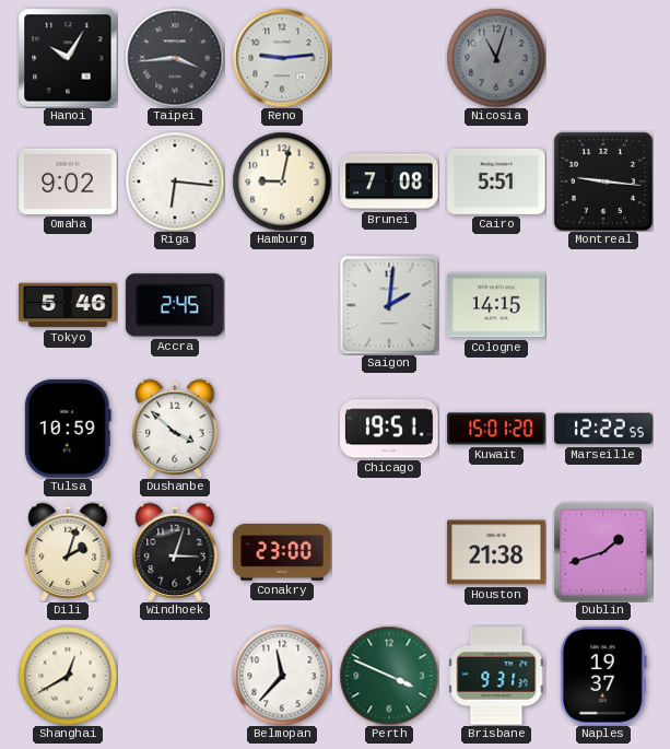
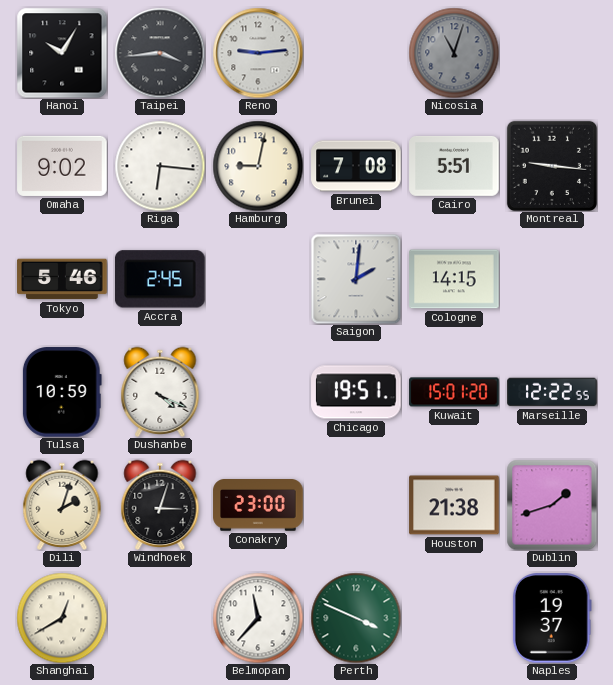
Dushanbe: 3:52 -> 4:19 (160, 392)
Brisbane: 9:31 -> none (496, 676)
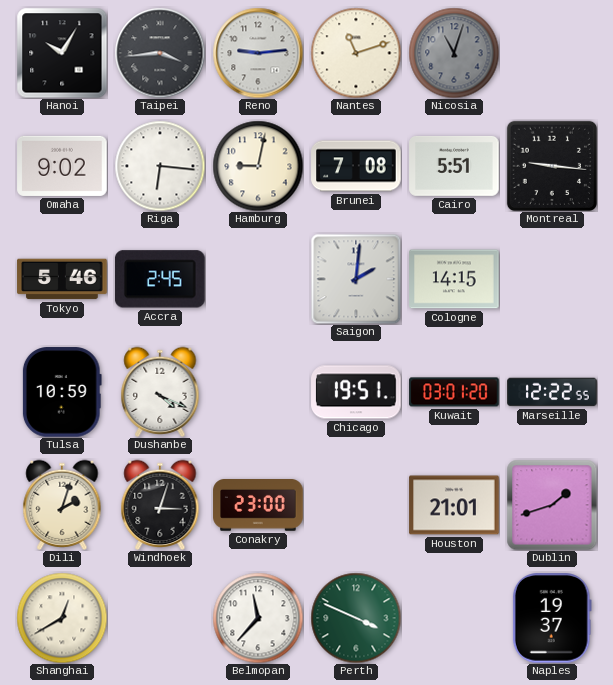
Nantes: none -> 11:12 (356, 53)
Kuwait: 15:01 -> 03:01 (454, 392)
Houston: 21:38 -> 21:01 (454, 505)
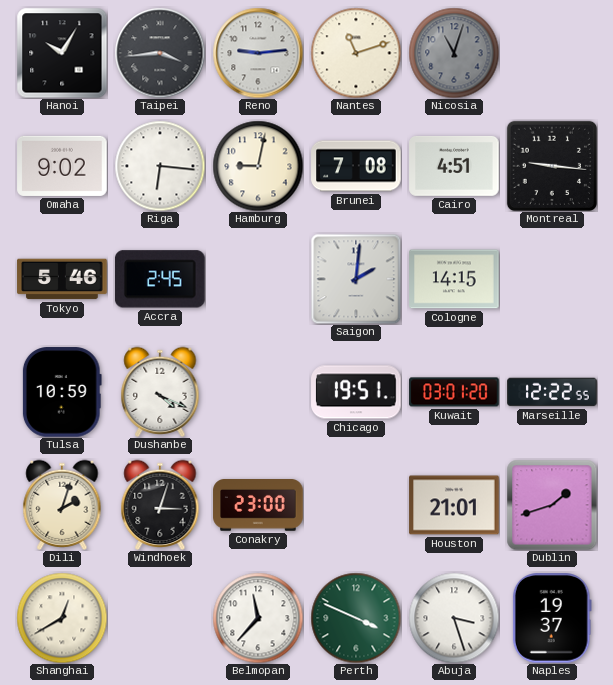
Cairo: 5:51 -> 4:51 (454, 166)
Abuja: none -> 3:27 (454, 618)
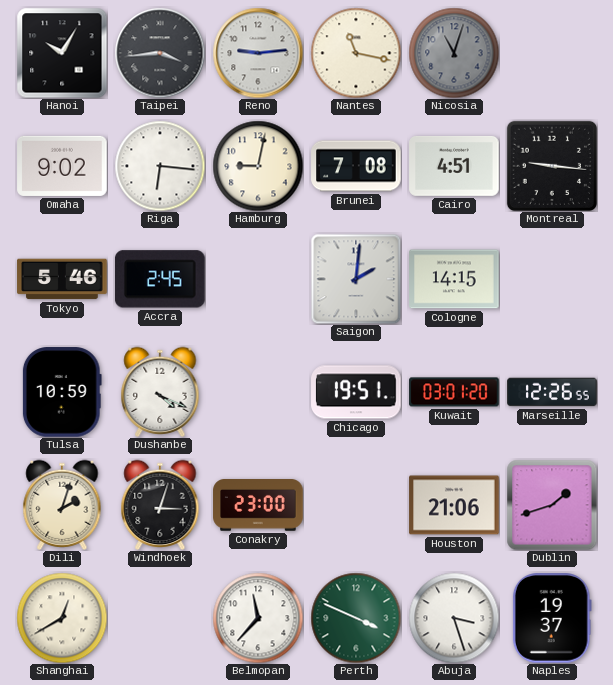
Nantes: 11:12 -> 11:17 (356, 53)
Marseille: 12:22 -> 12:26 (552, 392)
Houston: 21:01 -> 21:06 (454, 505)
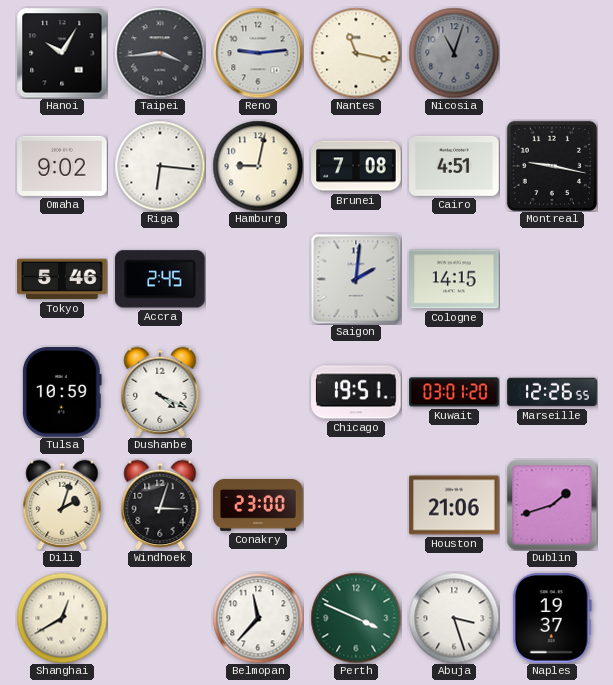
Montreal: 9:16 -> 9:17 (552, 166)
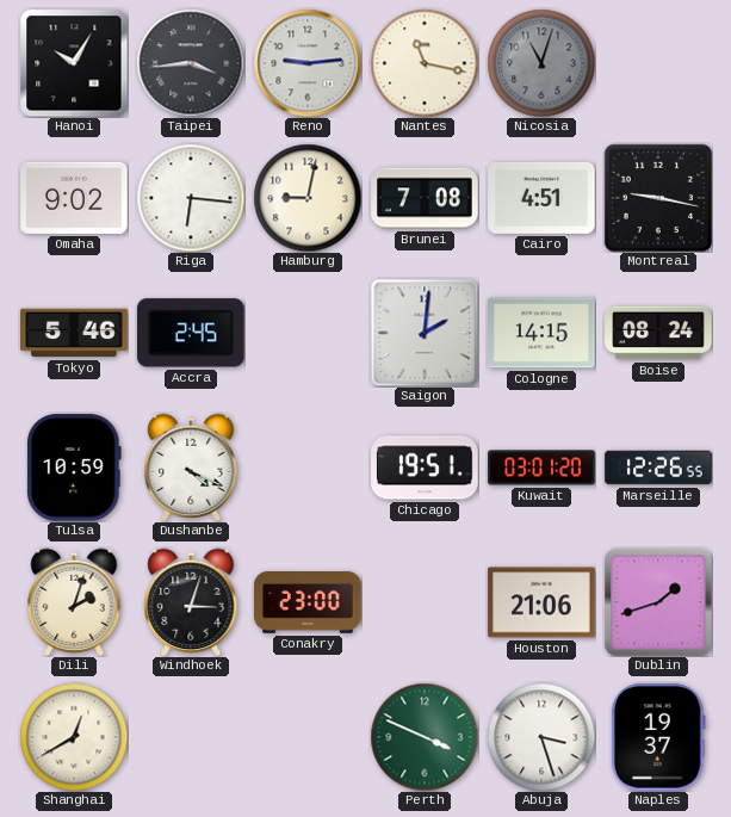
Boise: none -> 08:24 (658, 333)
Belmopan: 11:37 -> none (258, 618)
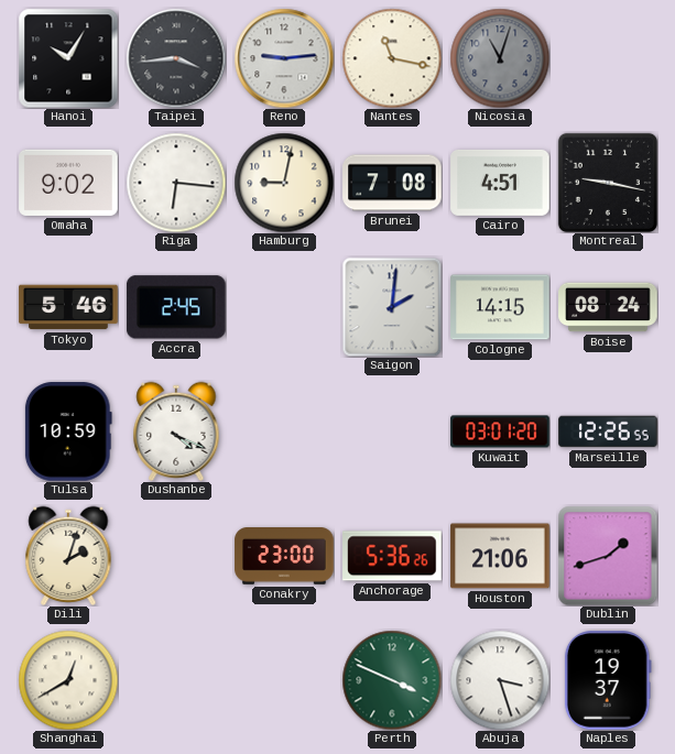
Chicago: 19:51 -> none (425, 468)
Windhoek: 3:03 -> none (191, 602)
Anchorage: none -> 5:36 (393, 556)
